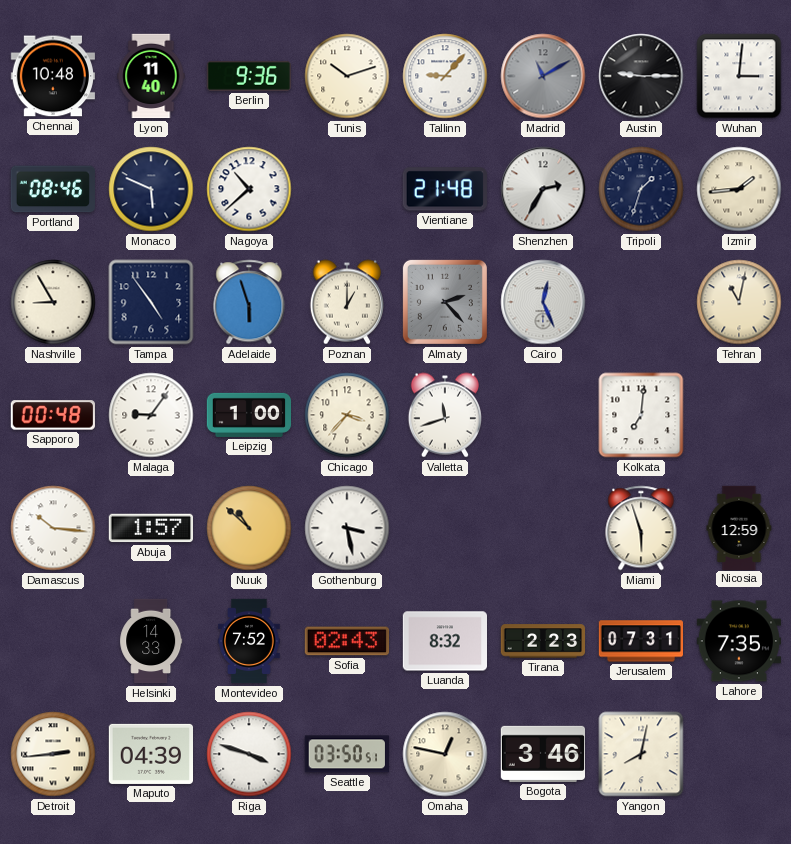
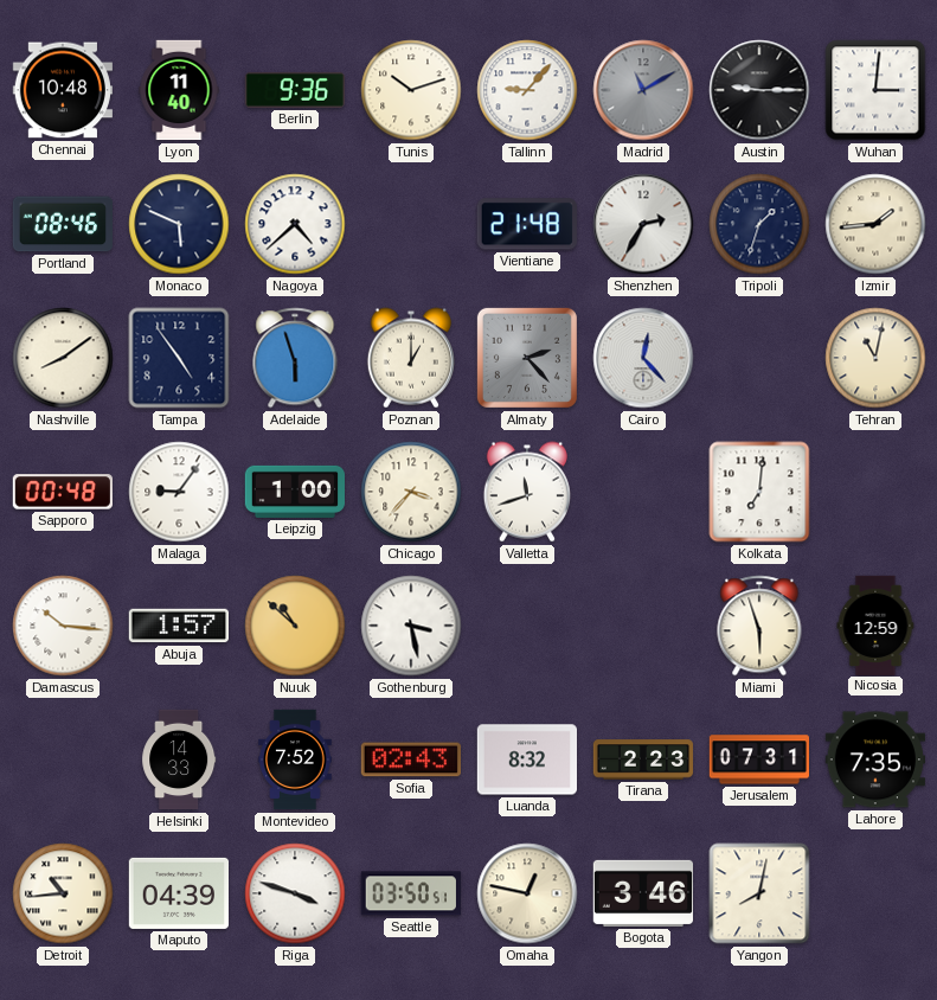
Nagoya: 10:38 -> 4:38 (295, 224)
Nashville: 8:55 -> 8:09 (63, 358)
Cairo: 12:26 -> 12:23 (643, 358)
Detroit: 2:44 -> 10:44 (63, 893)
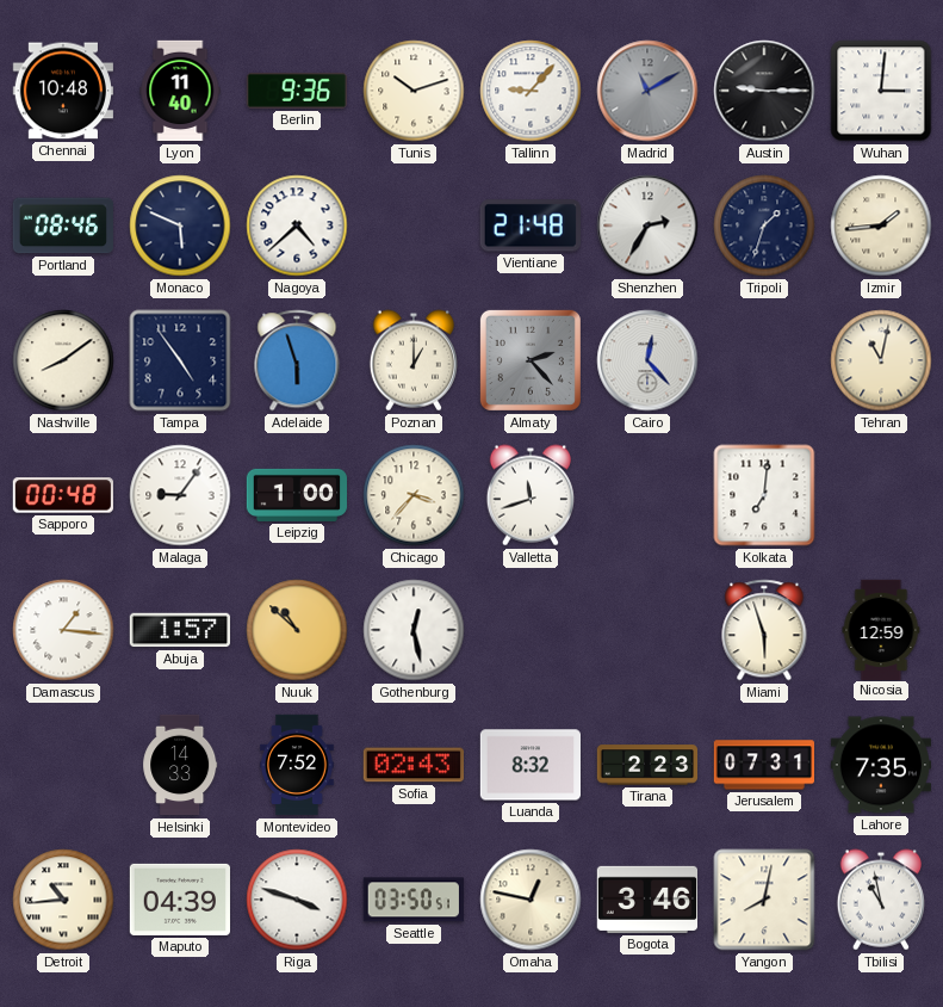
Damascus: 10:16 -> 1:16 (63, 630)
Gothenburg: 3:28 -> 12:28 (414, 630)
Tbilisi: none -> 10:58 (881, 900)
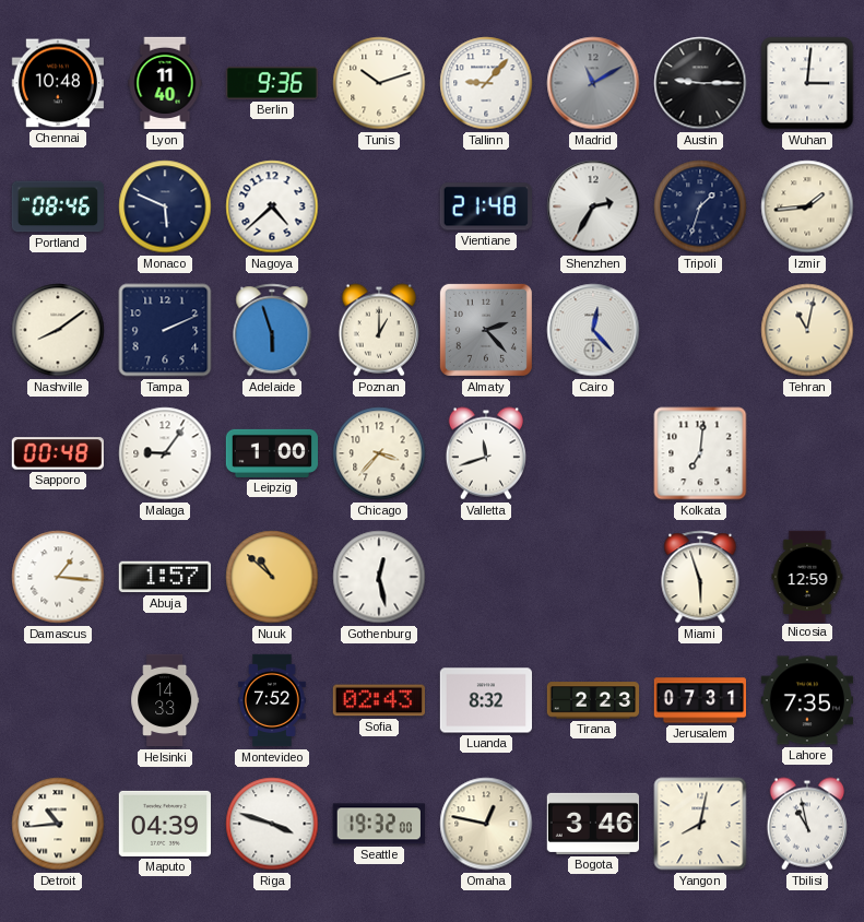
Tampa: 4:54 -> 2:11 (165, 330)
Seattle: 03:50 -> 19:32 (379, 824)
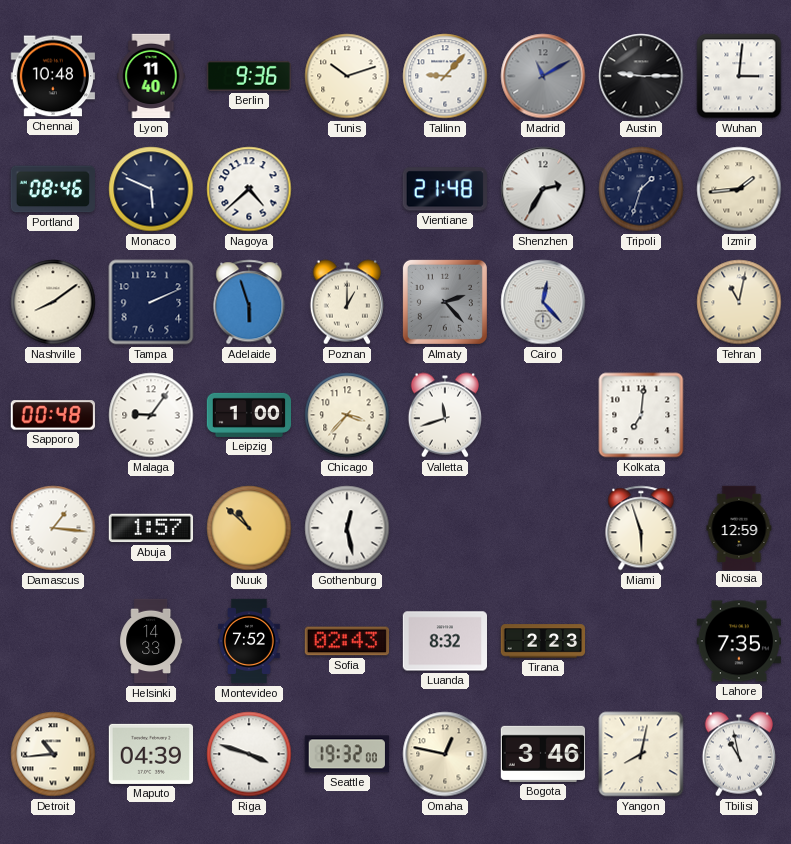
Jerusalem: 07:31 -> none (699, 700)
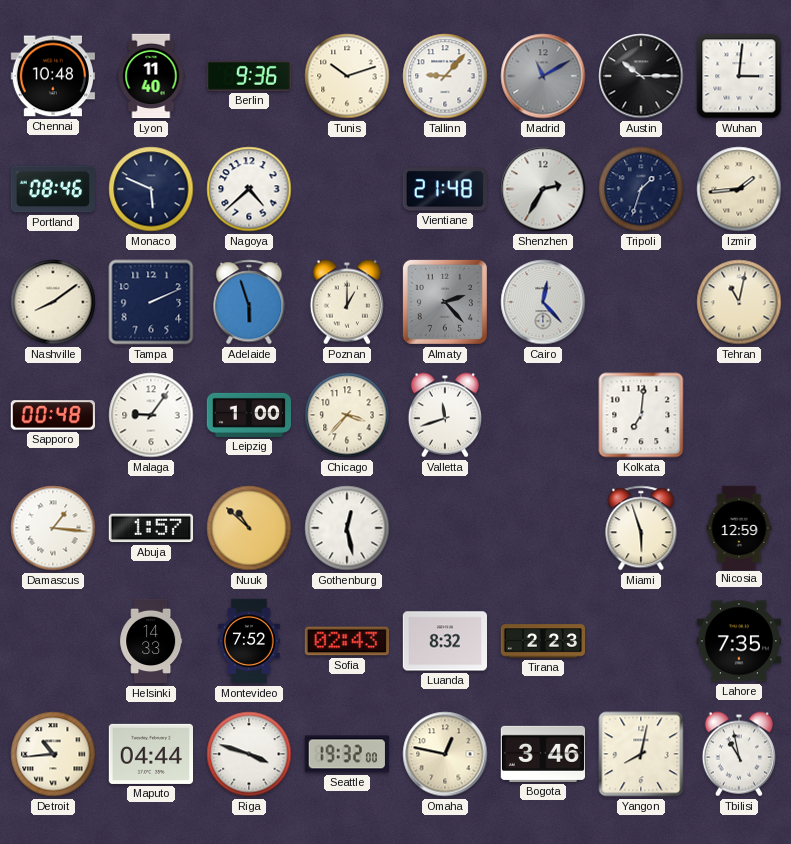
Austin: 9:15 -> 10:15 (641, 76)
Maputo: 04:39 -> 04:44 (150, 754)
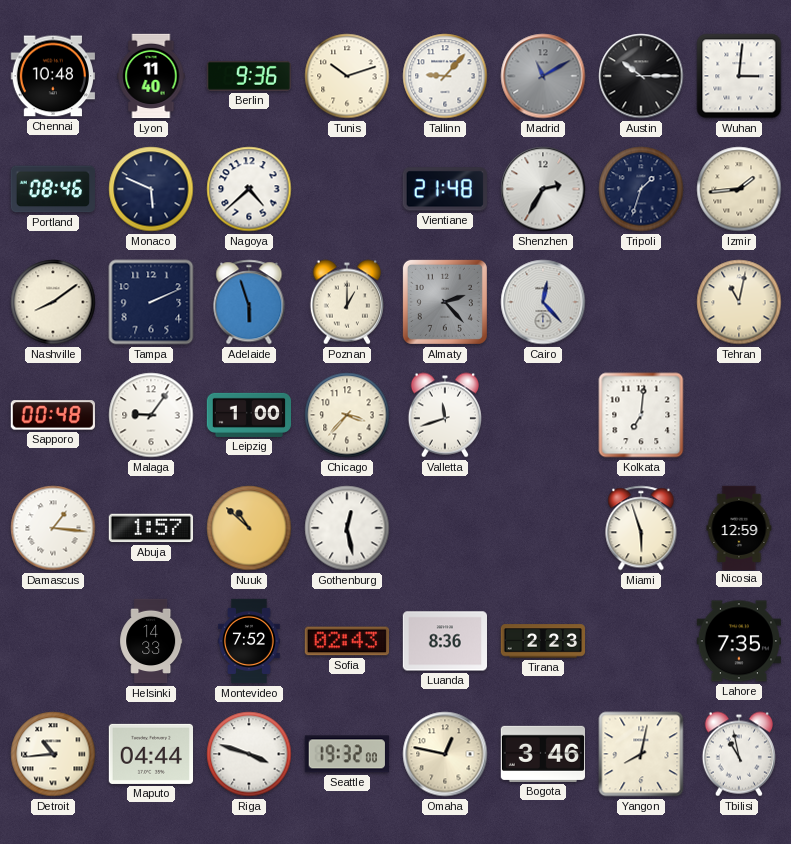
Luanda: 8:32 -> 8:36 (444, 641)
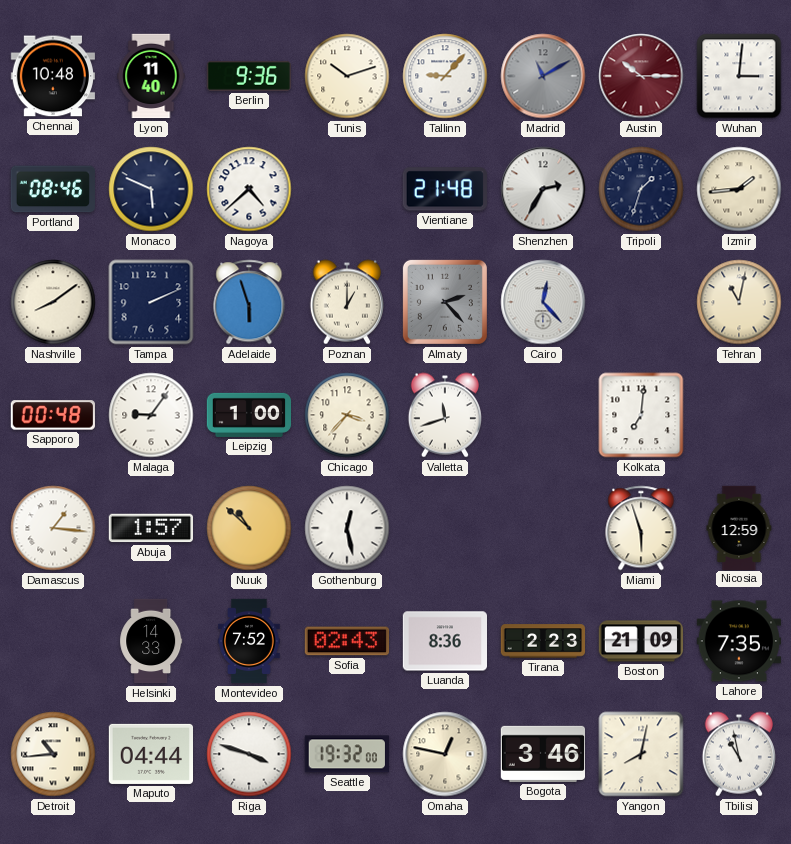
Austin dial: black -> burgundy (641, 76)
Boston: none -> 21:09 (640, 641)
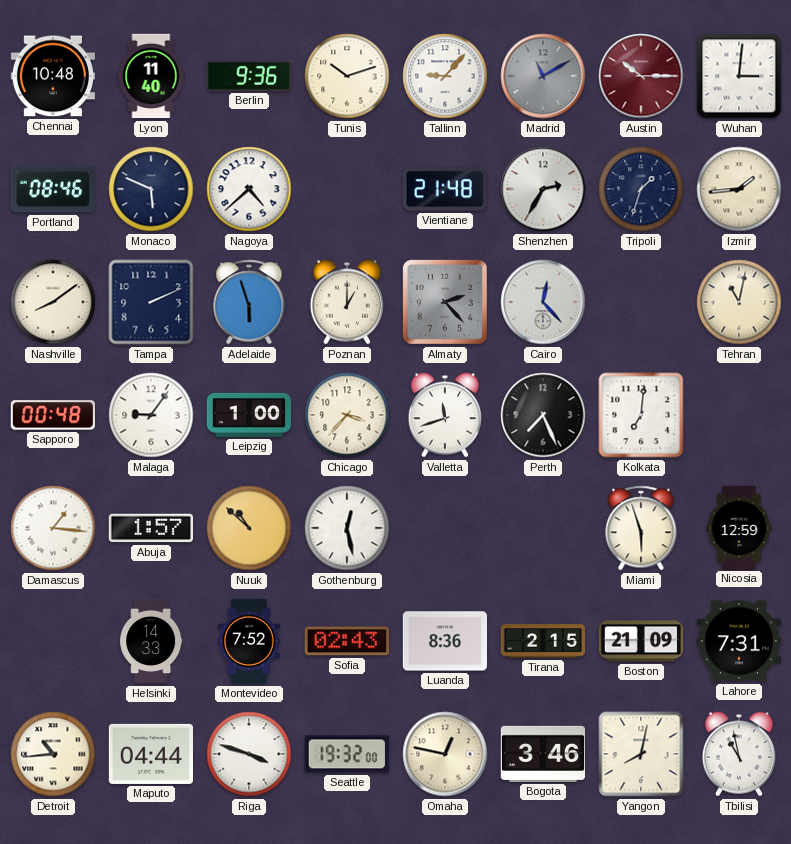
Perth: none -> 7:26 (543, 415)
Tirana: 2:23 -> 2:15 (543, 641)
Lahore: 7:35 -> 7:31 (738, 641)
